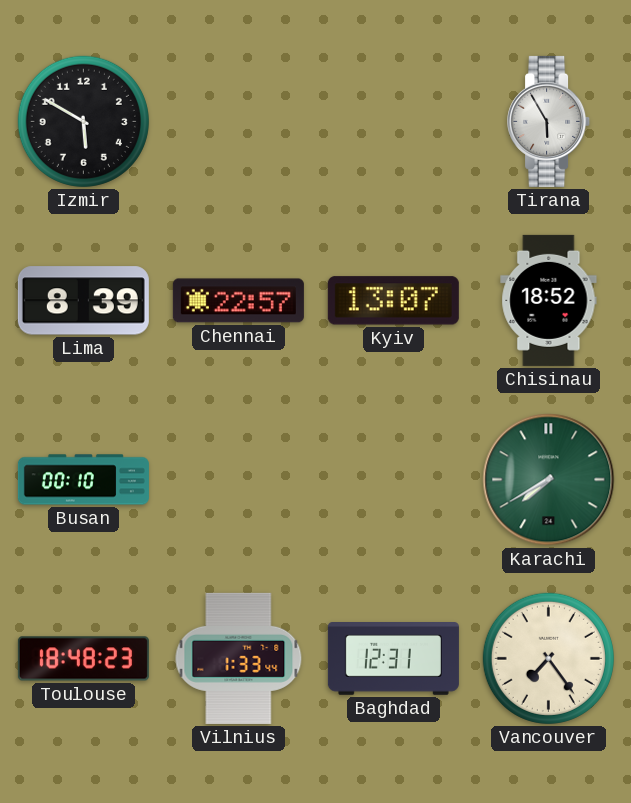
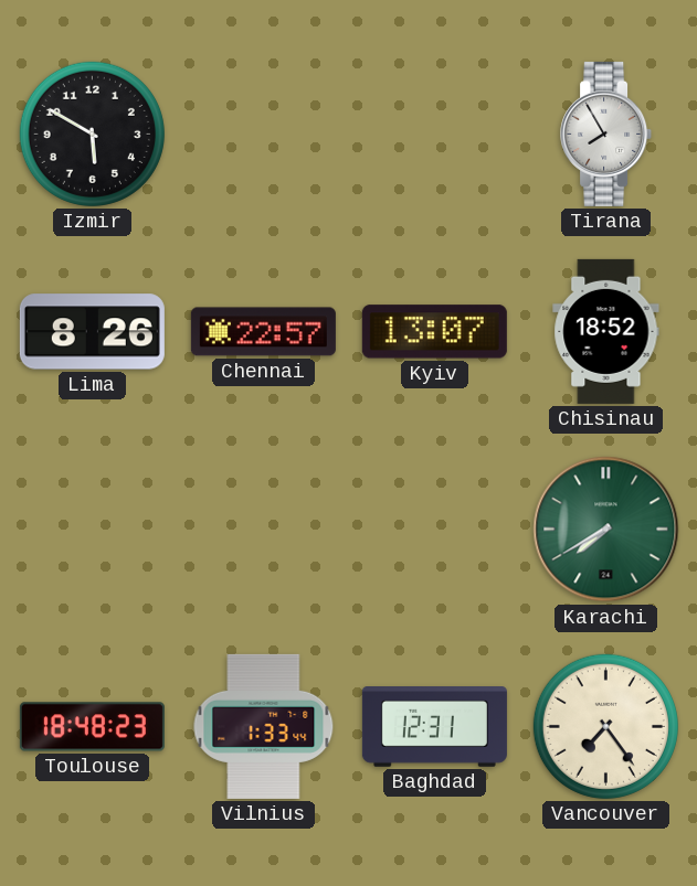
Tirana: 5:55 -> 7:55 (606, 134)
Lima: 8:39 -> 8:26 (92, 332)
Busan: 00:10 -> none (83, 480)
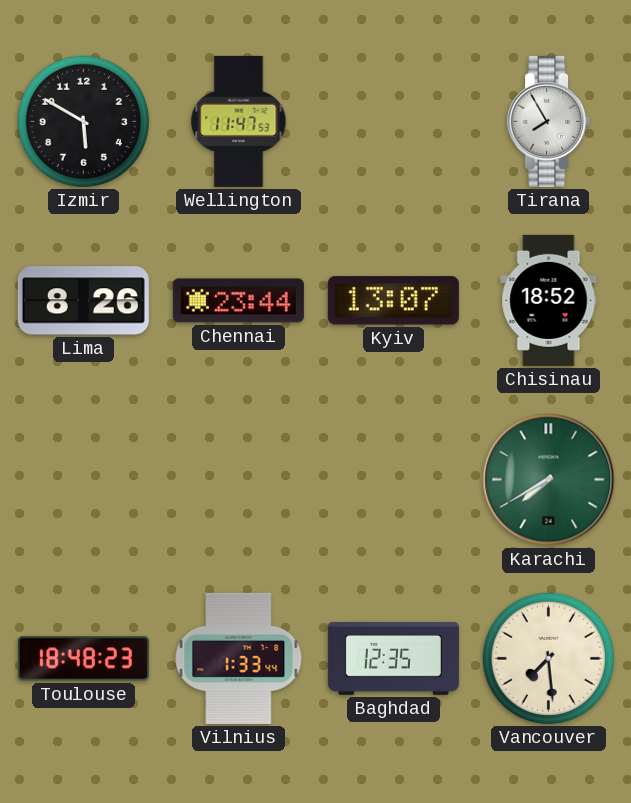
Wellington: none -> 11:47 (239, 121)
Chennai: 22:57 -> 23:44 (238, 301)
Baghdad: 12:31 -> 12:35 (393, 659)
Vancouver: 7:24 -> 7:29 (548, 658)
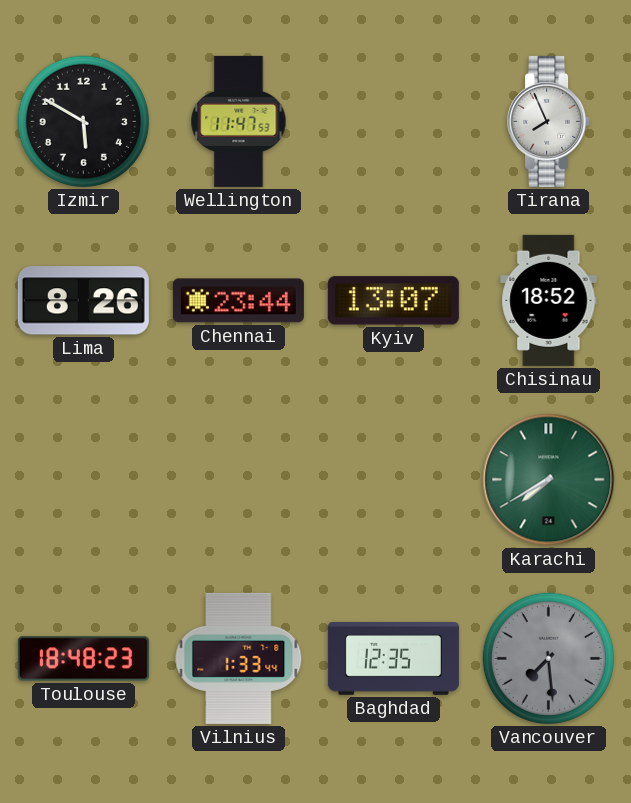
Tirana: 7:55 -> 7:56 (549, 121)
Vancouver dial: cream -> grey (548, 658)
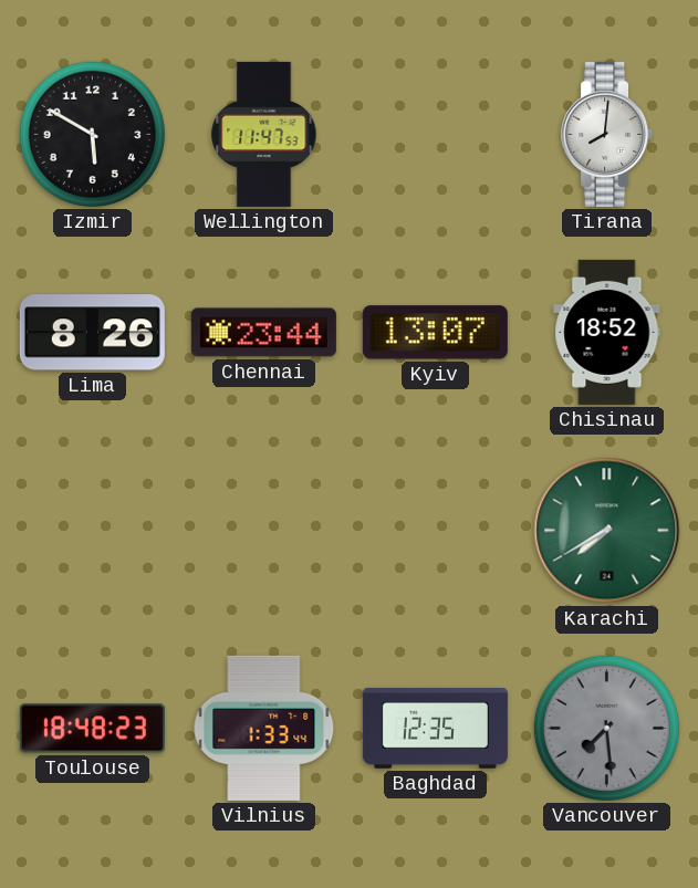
Tirana: 7:56 -> 8:01 (607, 134)
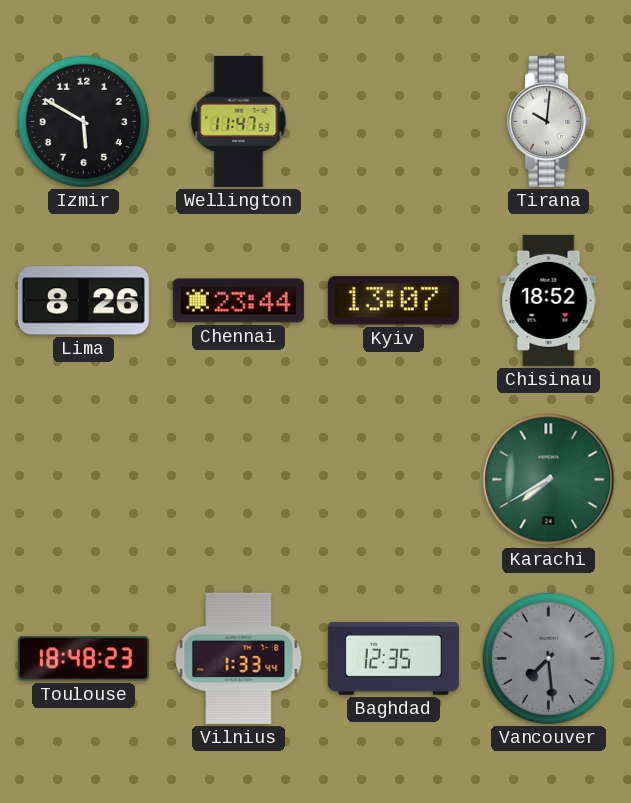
Tirana: 8:01 -> 10:01 (549, 121)
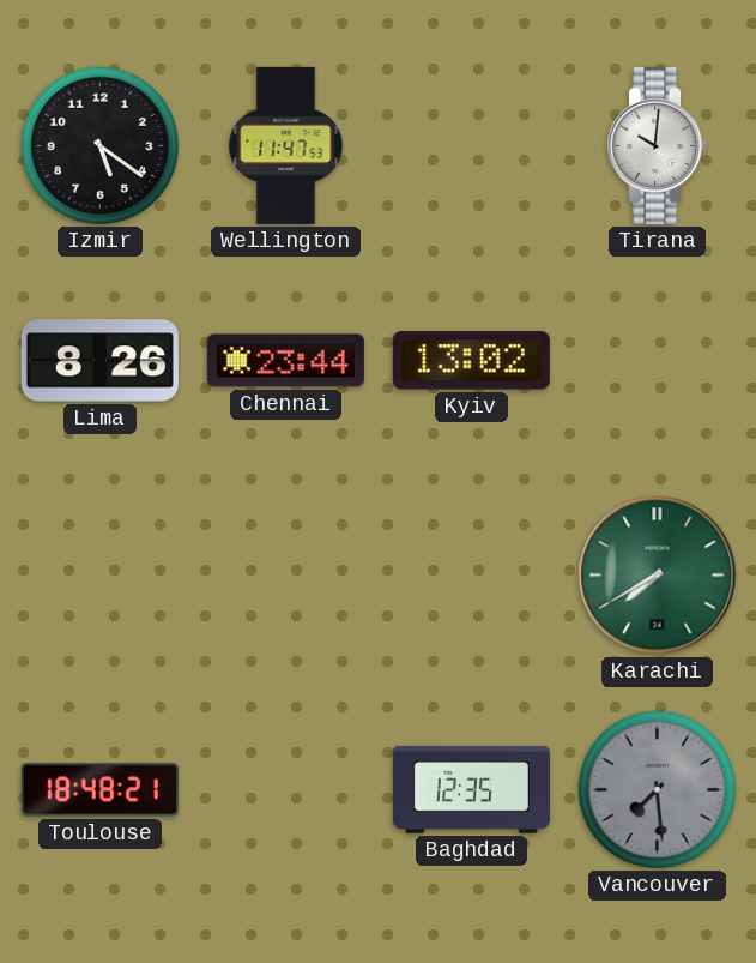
Izmir: 5:50 -> 5:21 (99, 145)
Kyiv: 13:07 -> 13:02 (471, 361)
Chisinau: 18:52 -> none (549, 300)
Toulouse: 18:48:23 -> 18:48:21 (99, 790)
Vilnius: 1:33 -> none (239, 658)
